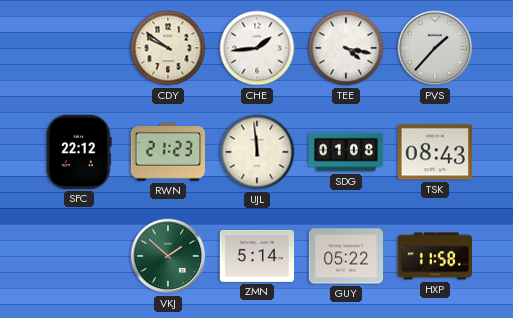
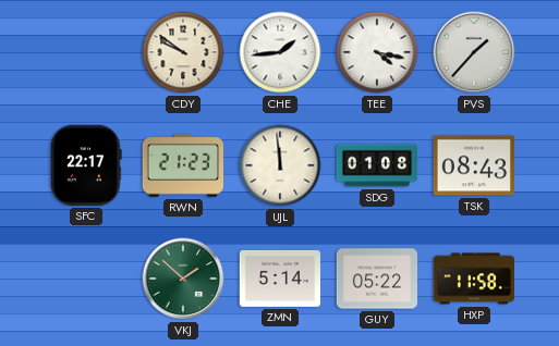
SFC: 22:12 -> 22:17 (86, 165)
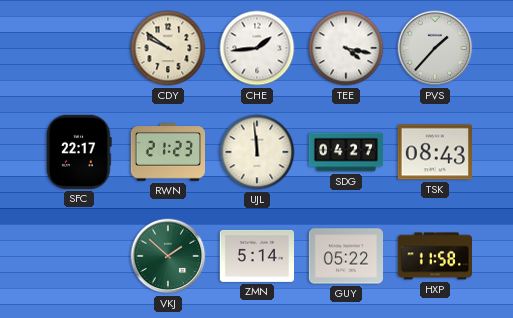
SDG: 01:08 -> 04:27 (346, 152)
